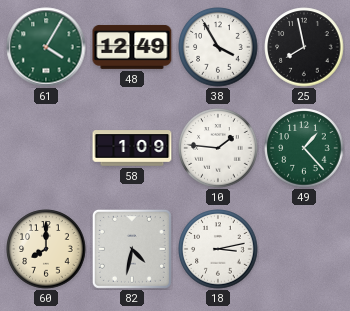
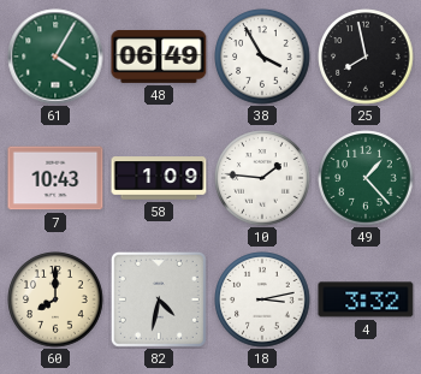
48: 12:49 -> 06:49 (159, 57)
7: none -> 10:43 (55, 178)
4: none -> 3:32 (366, 299)
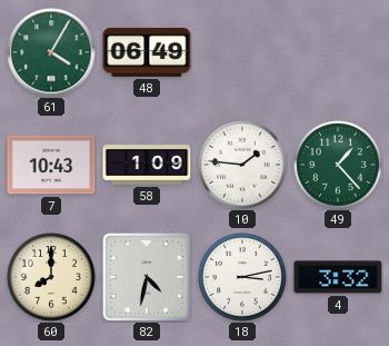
38: 3:55 -> none (262, 57)
25: 7:58 -> none (366, 57)
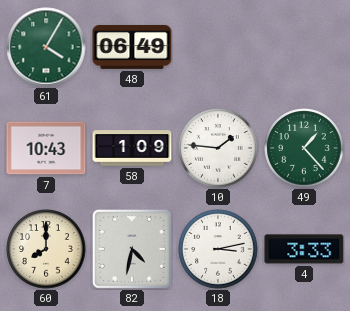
4: 3:32 -> 3:33 (304, 249)
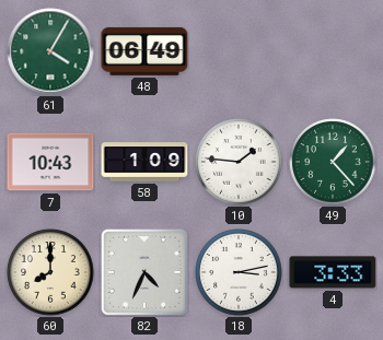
82: 4:32 -> 4:34 (144, 272)
